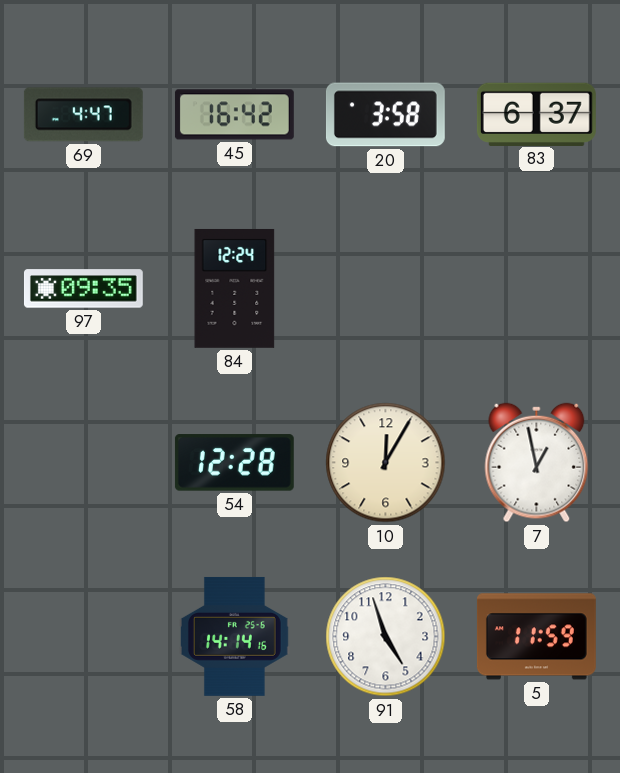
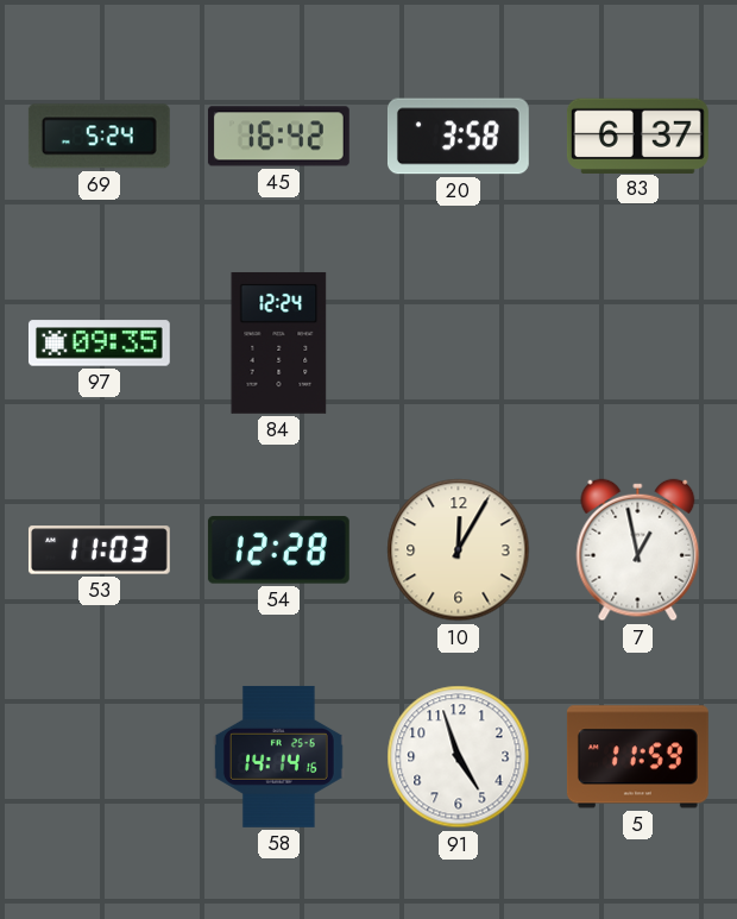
69: 4:47 -> 5:24 (99, 137)
53: none -> 11:03 (99, 550)
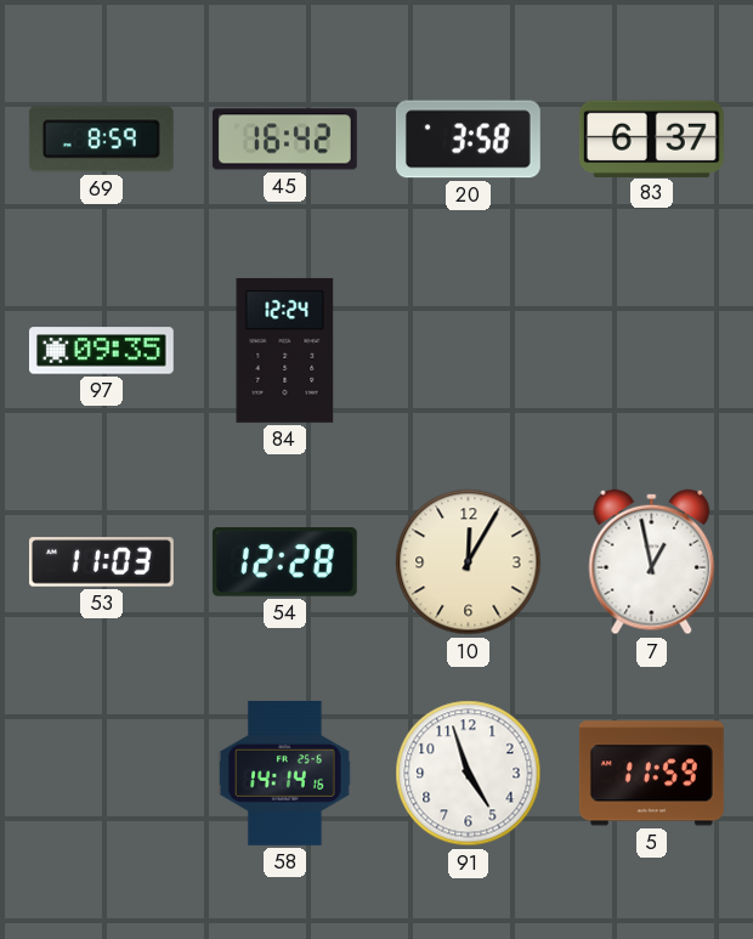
69: 5:24 -> 8:59 (101, 140)
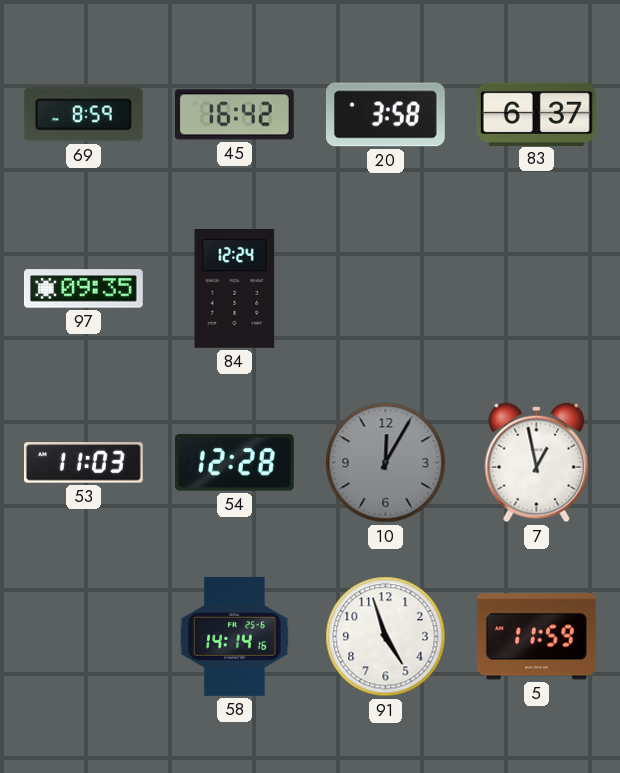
10 dial: cream -> grey (386, 463)
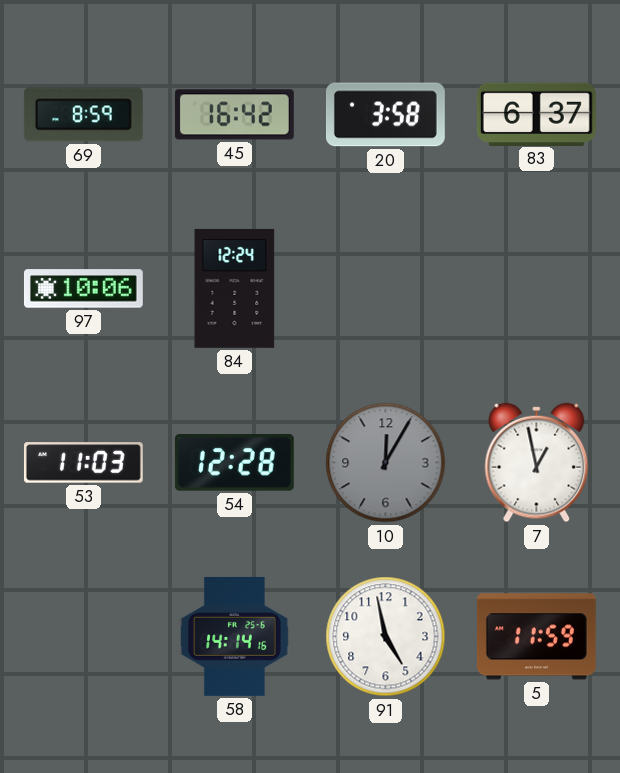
97: 09:35 -> 10:06 (83, 289)
91: 4:57 -> 4:58 (386, 637)
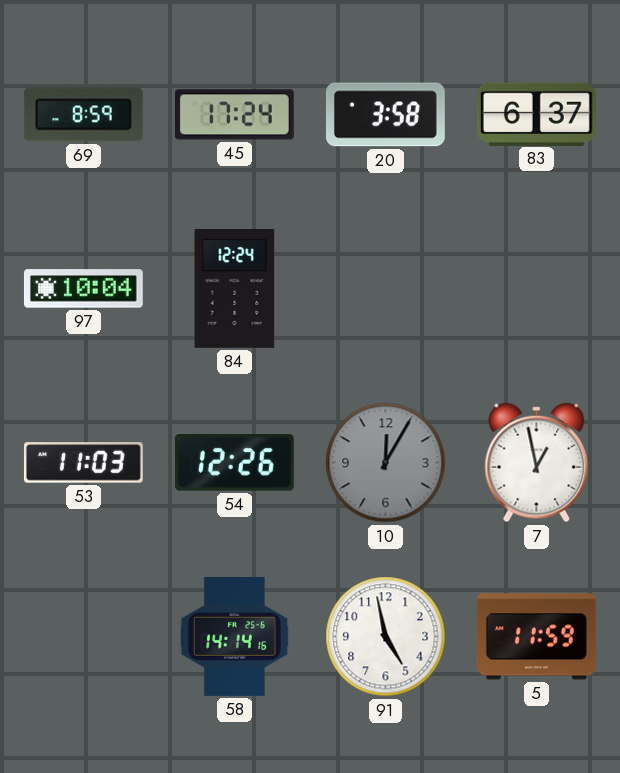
45: 16:42 -> 17:24 (234, 115)
97: 10:06 -> 10:04 (83, 289)
54: 12:28 -> 12:26 (234, 463)
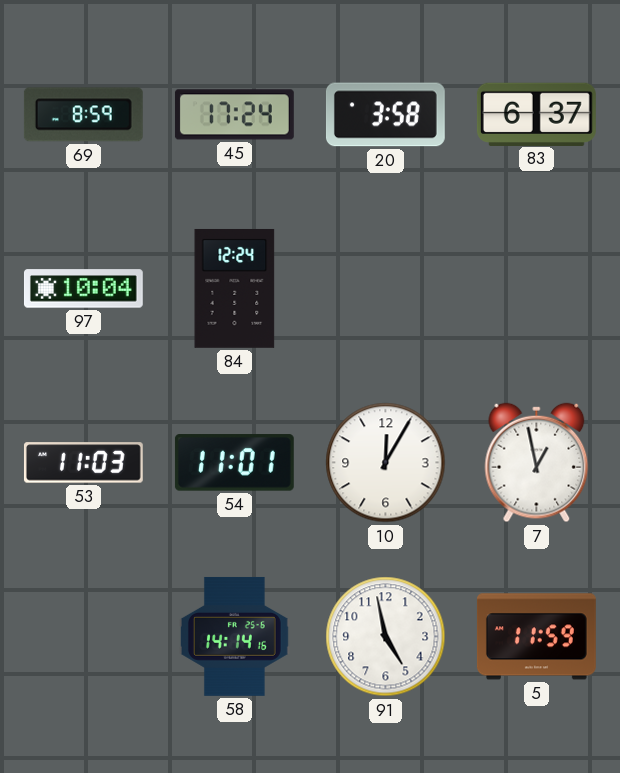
54: 12:26 -> 11:01 (234, 463)
10 dial: grey -> white (386, 463)
